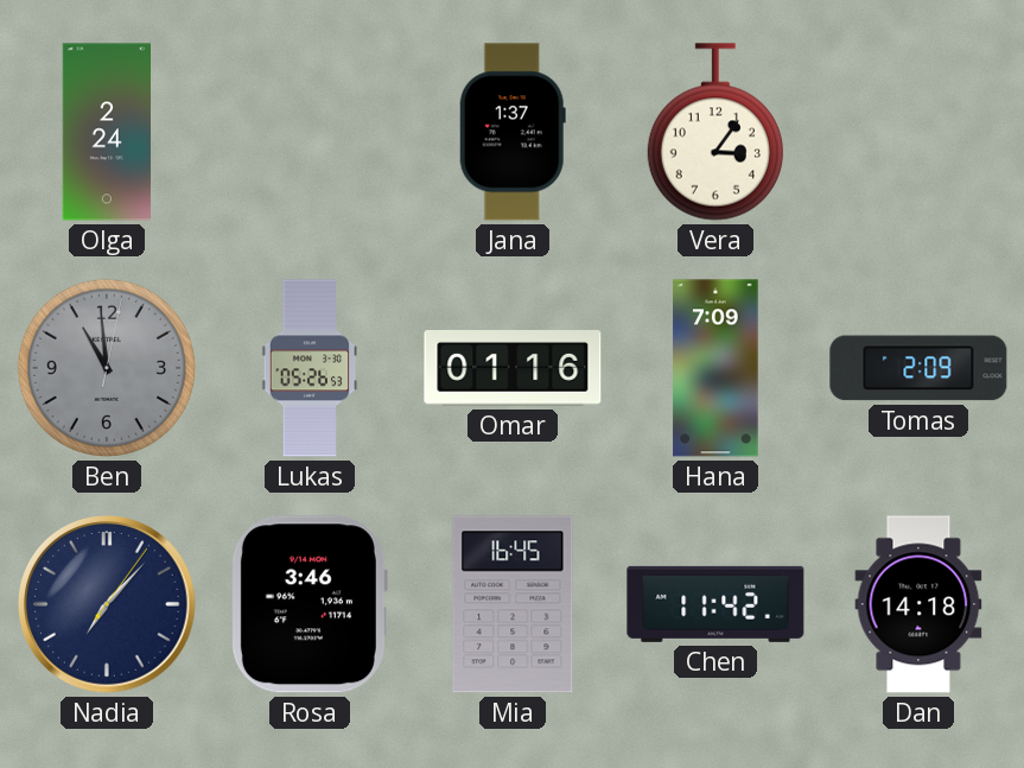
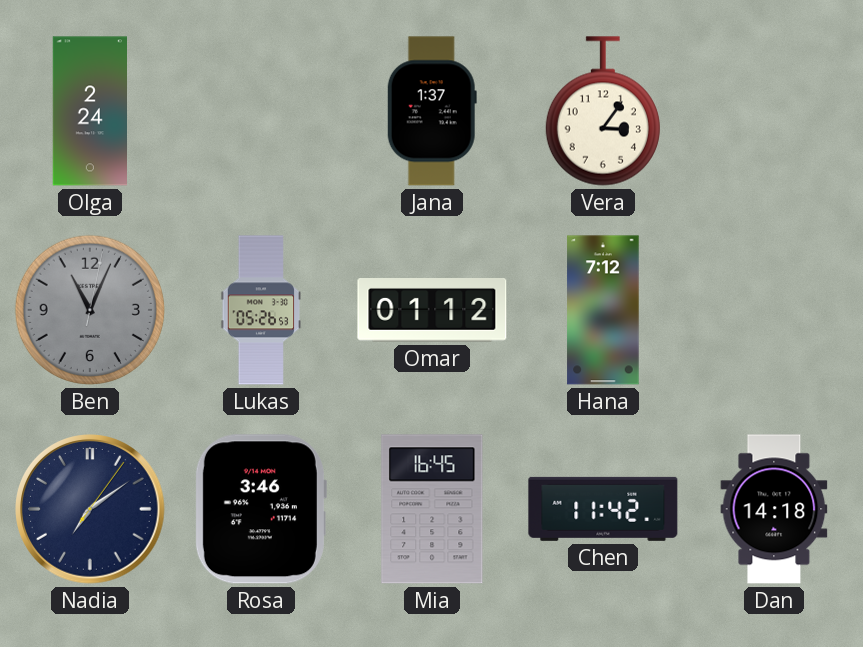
Ben: 10:59 -> 11:04 (90, 310)
Omar: 01:16 -> 01:12 (432, 310)
Hana: 7:09 -> 7:12 (603, 310)
Tomas: 2:09 -> none (918, 368)
Nadia: 7:07 -> 7:09 (90, 509)
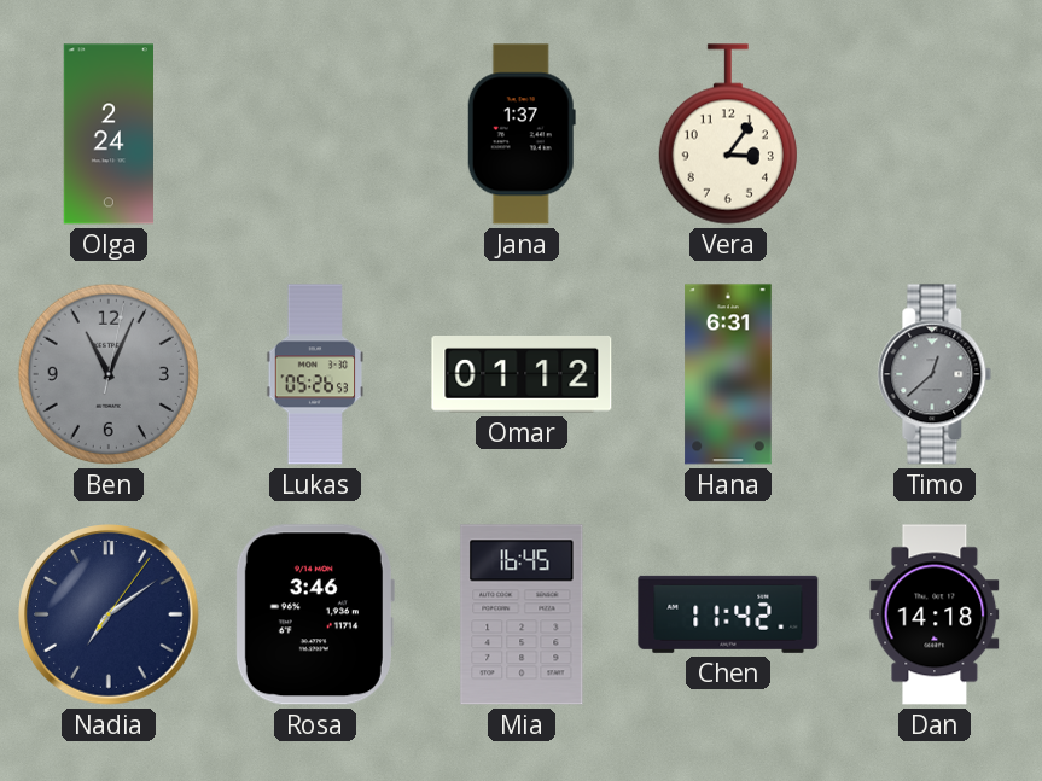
Hana: 7:12 -> 6:31 (728, 374)
Timo: none -> 12:38 (935, 374)
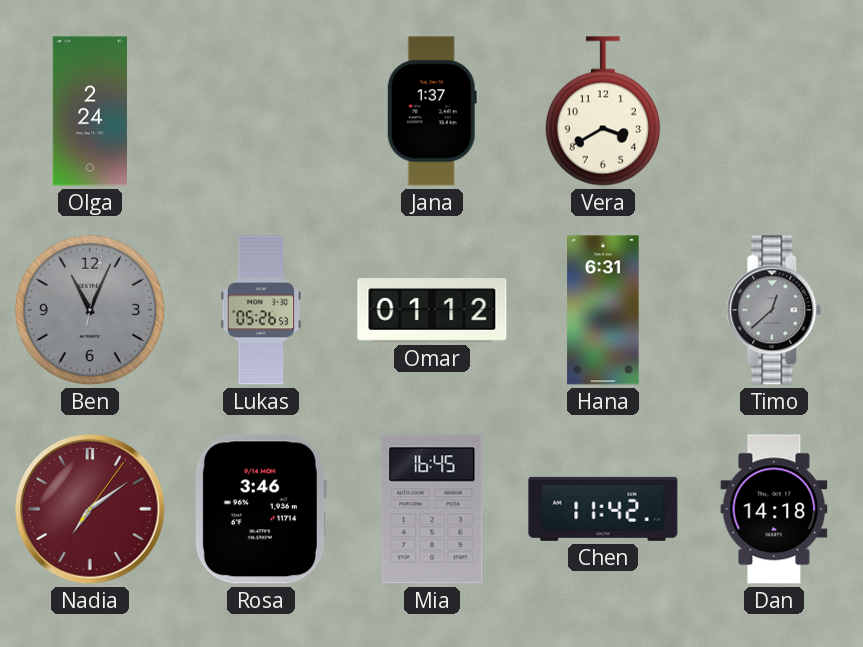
Vera: 3:06 -> 3:40 (603, 111)
Nadia dial: navy -> burgundy (90, 509)
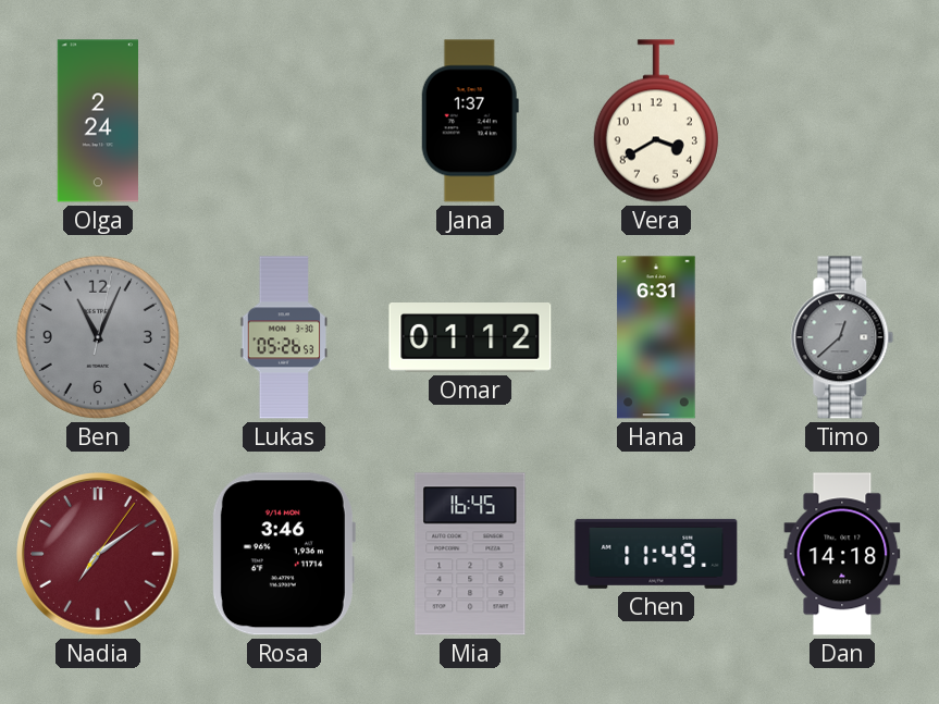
Chen: 11:42 -> 11:49 (656, 554)
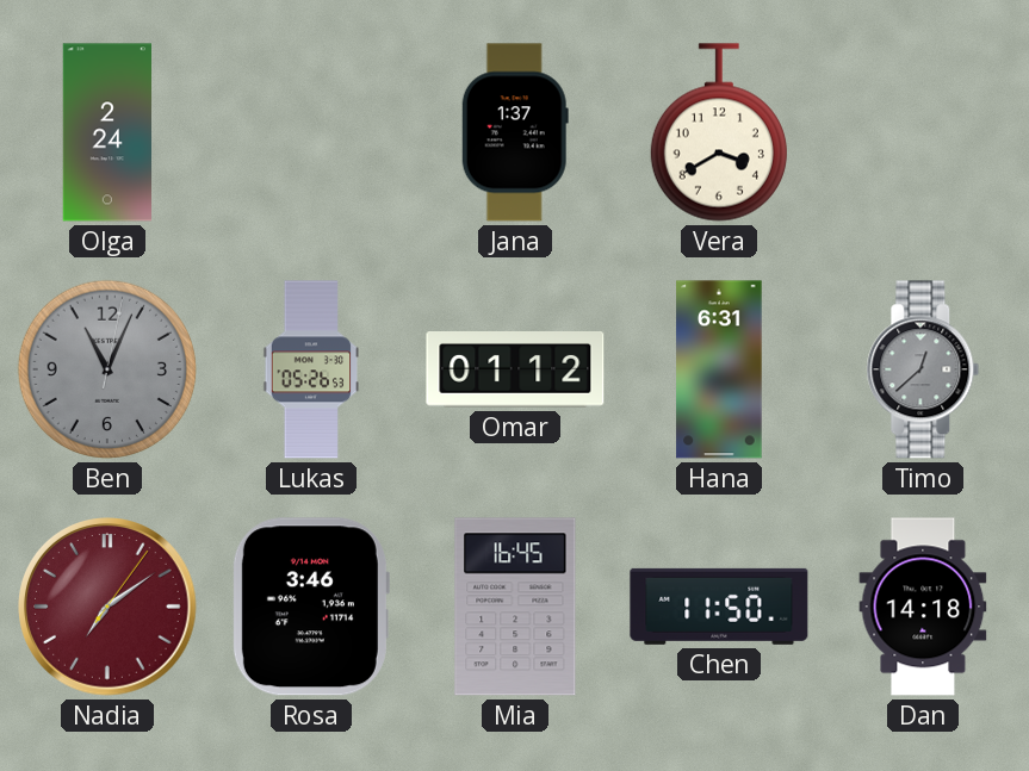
Chen: 11:49 -> 11:50 (719, 607)
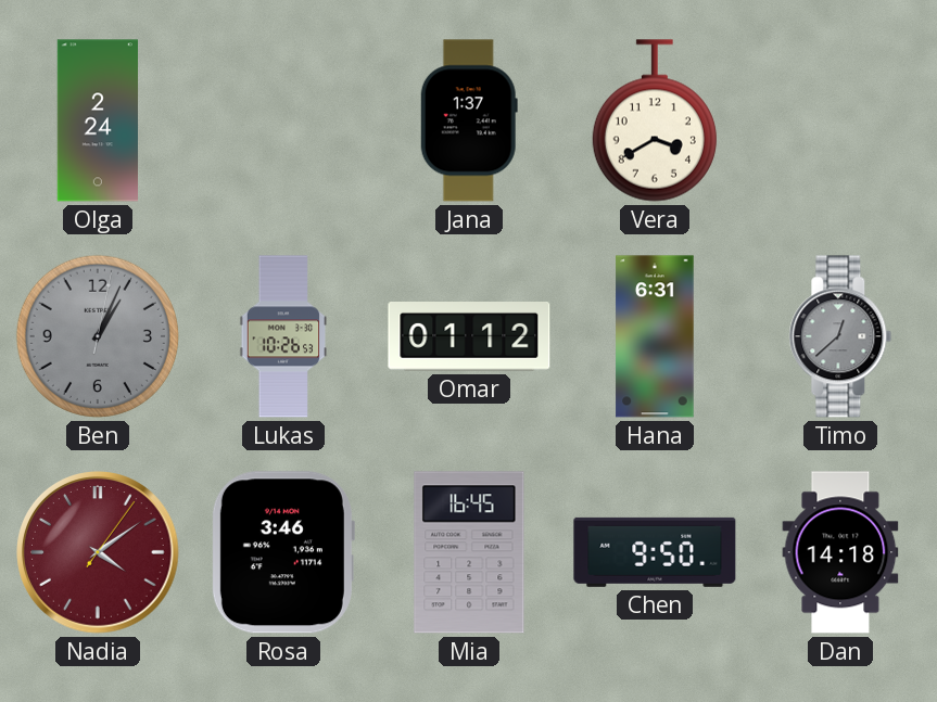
Ben: 11:04 -> 1:04 (98, 336)
Lukas: 05:26 -> 10:26 (283, 336)
Nadia: 7:09 -> 4:09 (98, 552)
Chen: 11:50 -> 9:50 (655, 552)
